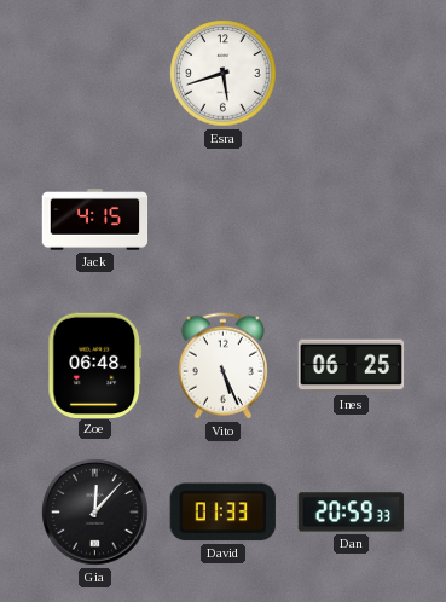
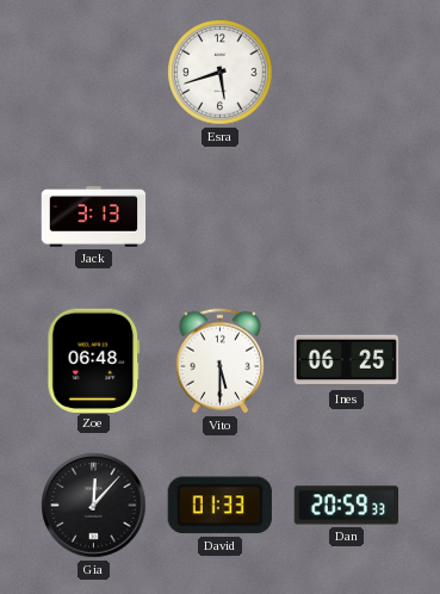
Jack: 4:15 -> 3:13 (94, 217)
Vito: 5:26 -> 5:30 (219, 361)
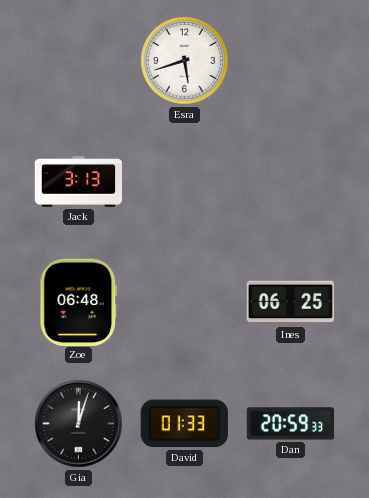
Vito: 5:30 -> none (219, 361)
Gia: 12:07 -> 12:03 (79, 424)
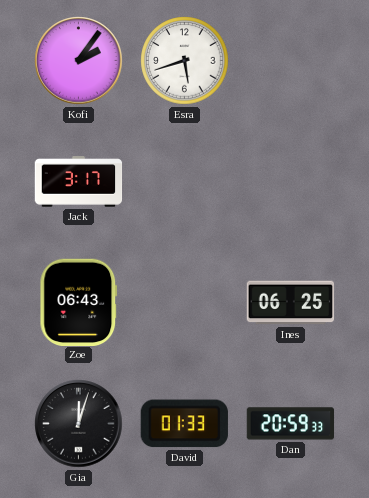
Kofi: none -> 2:06 (79, 61)
Jack: 3:13 -> 3:17 (79, 182)
Zoe: 06:48 -> 06:43 (79, 302)
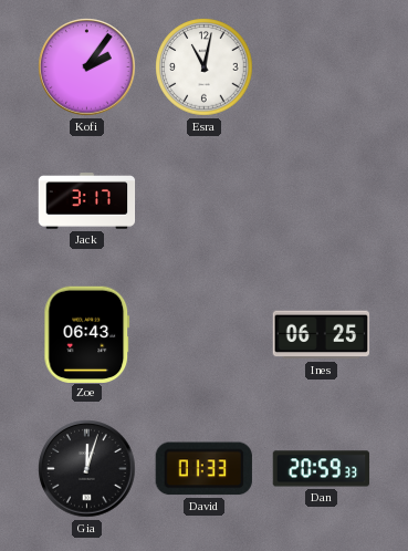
Esra: 5:42 -> 11:02 (205, 67)
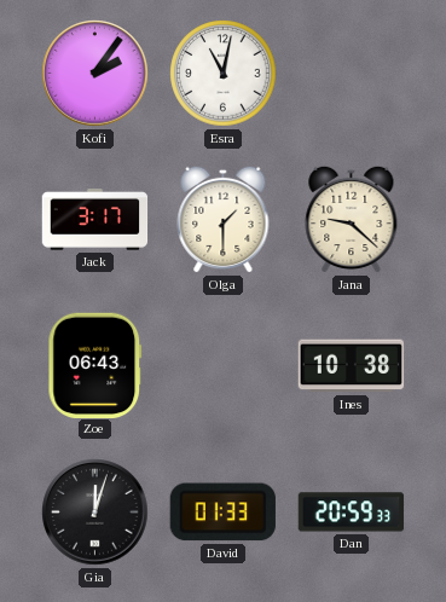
Olga: none -> 1:30 (224, 219)
Jana: none -> 9:22 (352, 219)
Ines: 06:25 -> 10:38 (352, 366)
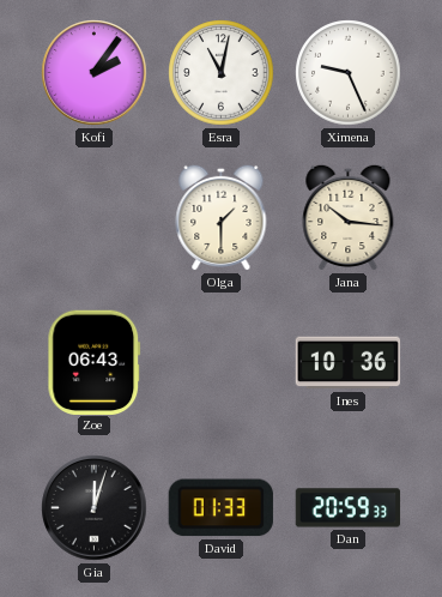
Ximena: none -> 9:26 (349, 73)
Jack: 3:17 -> none (95, 220)
Jana: 9:22 -> 10:16 (349, 217)
Ines: 10:38 -> 10:36 (349, 363)
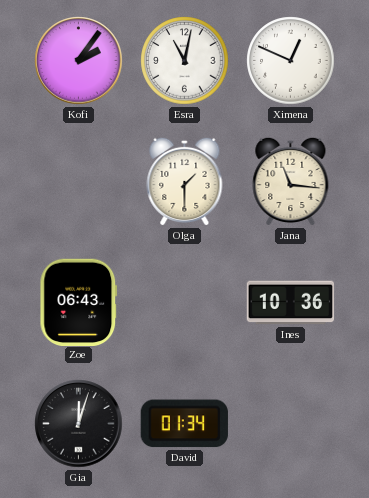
Ximena: 9:26 -> 12:49 (291, 61)
Jana: 10:16 -> 11:16 (291, 181)
David: 01:33 -> 01:34 (184, 424)
Dan: 20:59 -> none (349, 508)
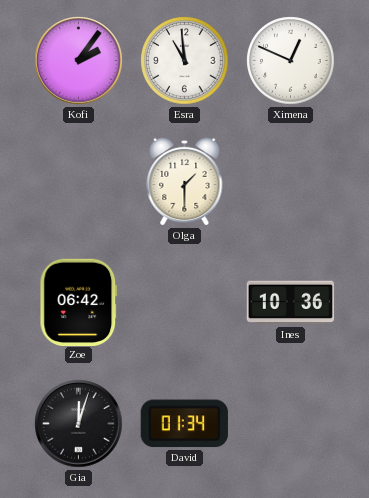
Esra: 11:02 -> 10:59 (185, 61)
Jana: 11:16 -> none (291, 181)
Zoe: 06:43 -> 06:42 (79, 302)
